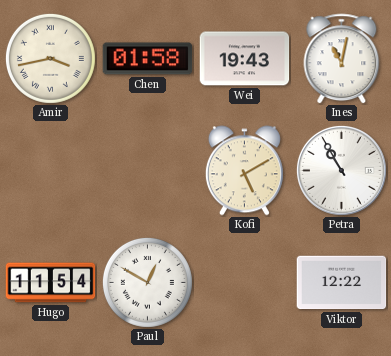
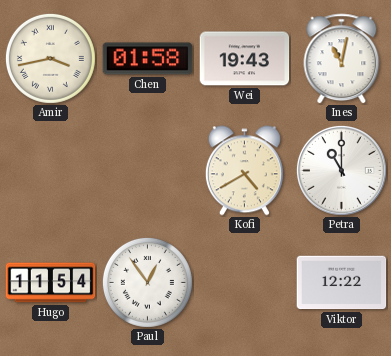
Kofi: 5:10 -> 4:40 (244, 171)
Petra: 10:55 -> 11:00 (341, 170)
Paul: 12:50 -> 12:54 (147, 282)
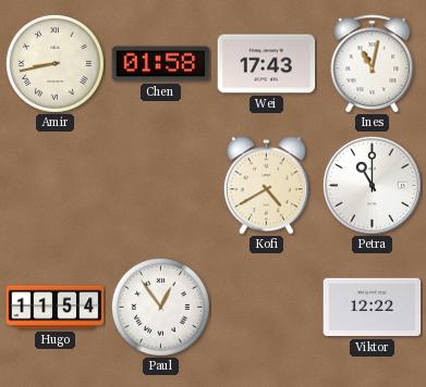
Amir: 3:43 -> 8:43 (54, 63)
Wei: 19:43 -> 17:43 (267, 64)
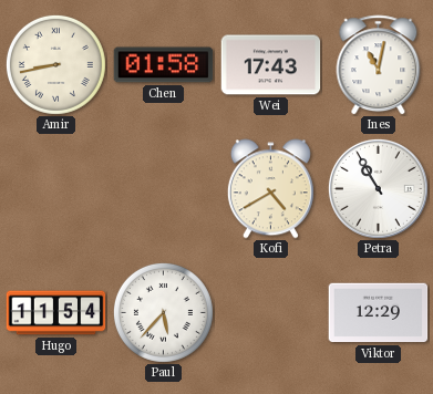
Petra: 11:00 -> 10:55 (378, 188)
Paul: 12:54 -> 5:37 (163, 312)
Viktor: 12:22 -> 12:29 (379, 313)
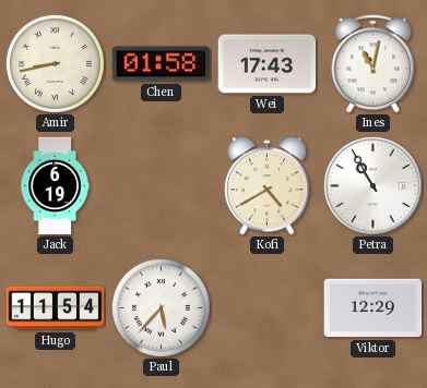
Jack: none -> 6:19 (55, 186)
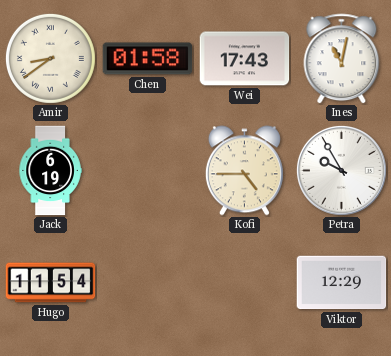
Amir: 8:43 -> 8:39 (50, 58)
Kofi: 4:40 -> 4:45 (244, 171)
Petra: 10:55 -> 9:55 (341, 170)
Paul: 5:37 -> none (161, 307)
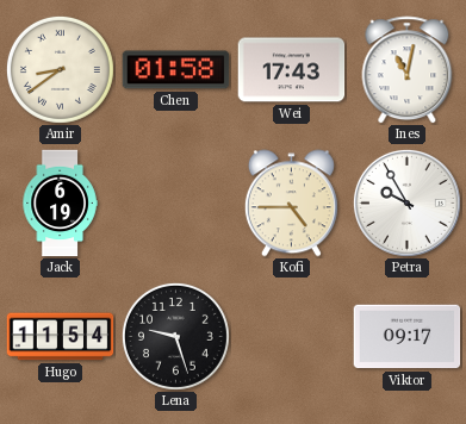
Lena: none -> 9:27 (175, 336)
Viktor: 12:29 -> 09:17 (408, 337)
